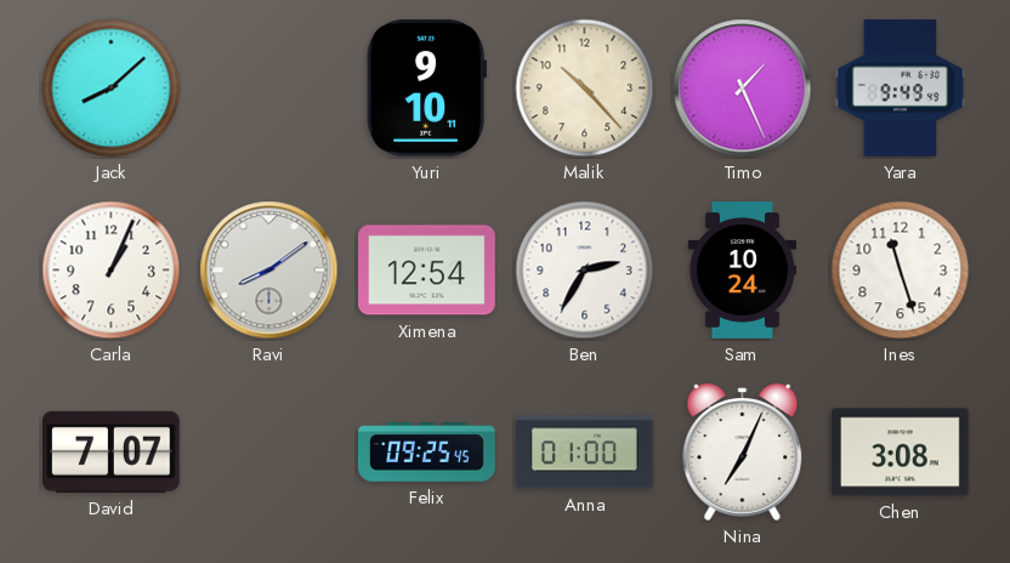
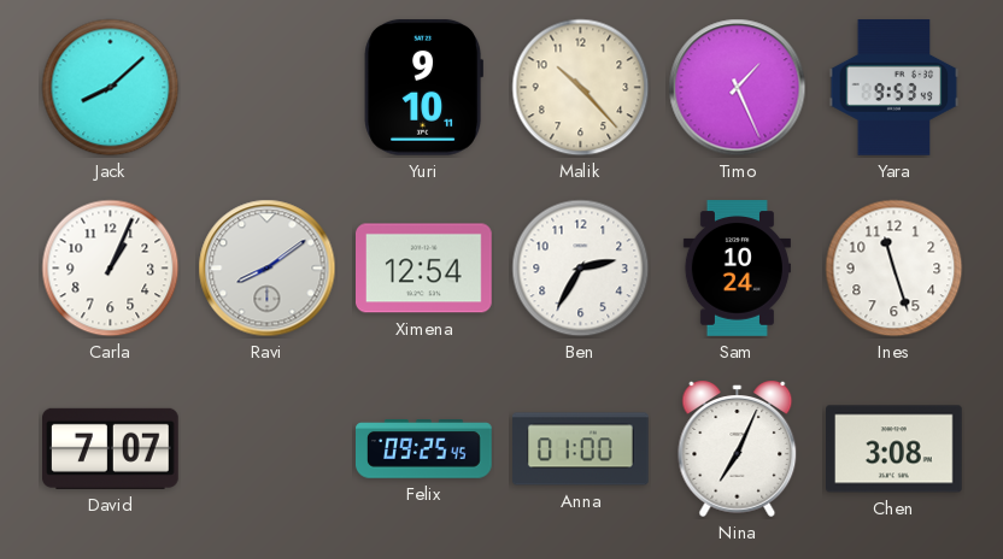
Yara: 9:49 -> 9:53 (895, 88)
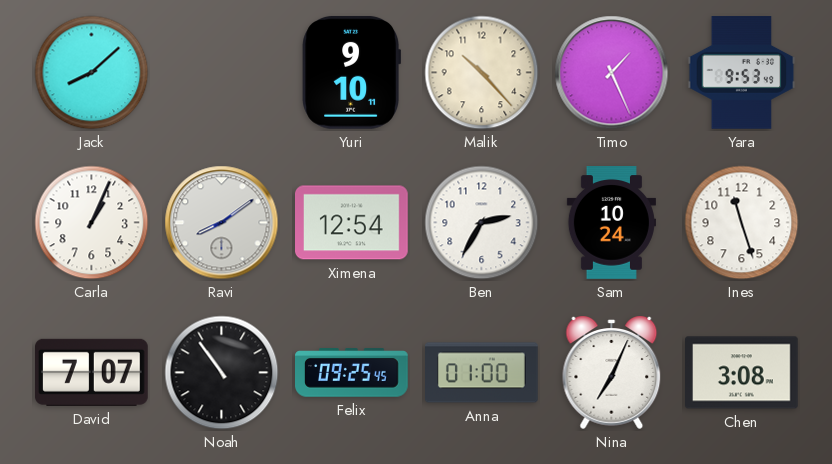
Noah: none -> 10:54 (222, 373)
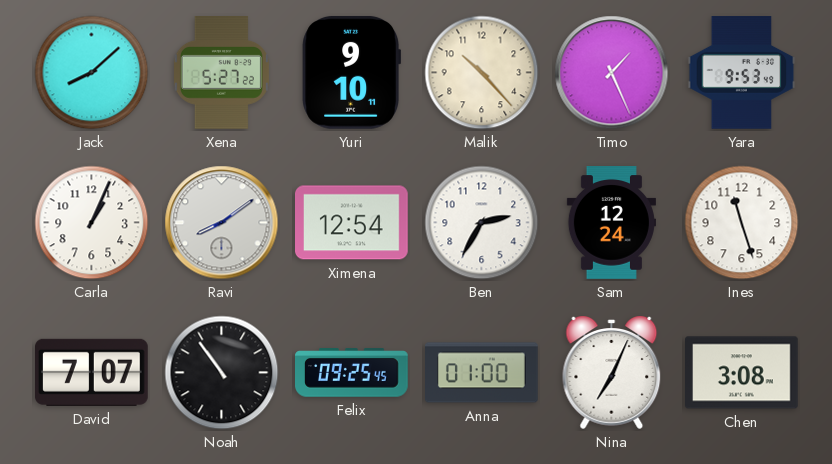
Xena: none -> 5:27 (221, 73)
Sam: 10:24 -> 12:24 (611, 223)
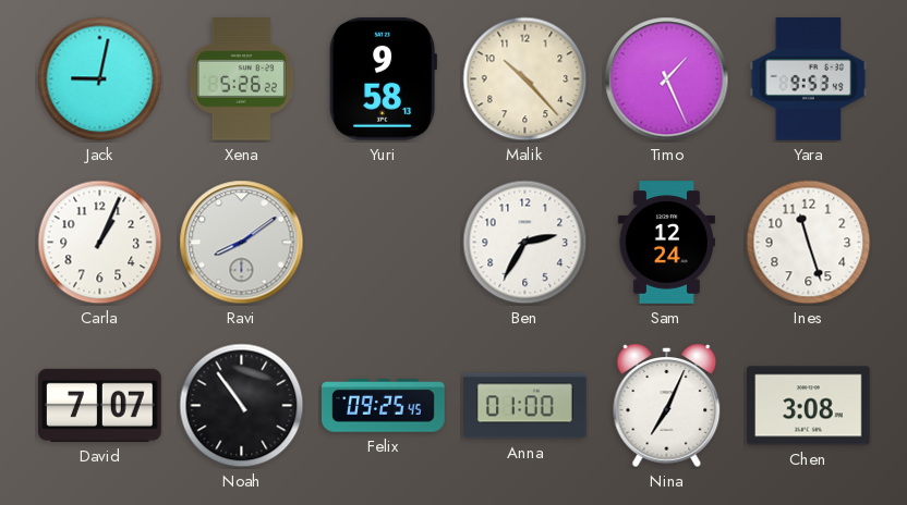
Jack: 8:08 -> 9:02 (100, 79)
Xena: 5:27 -> 5:26 (241, 79)
Yuri: 9:10 -> 9:58 (383, 78)
Ximena: 12:54 -> none (352, 223)
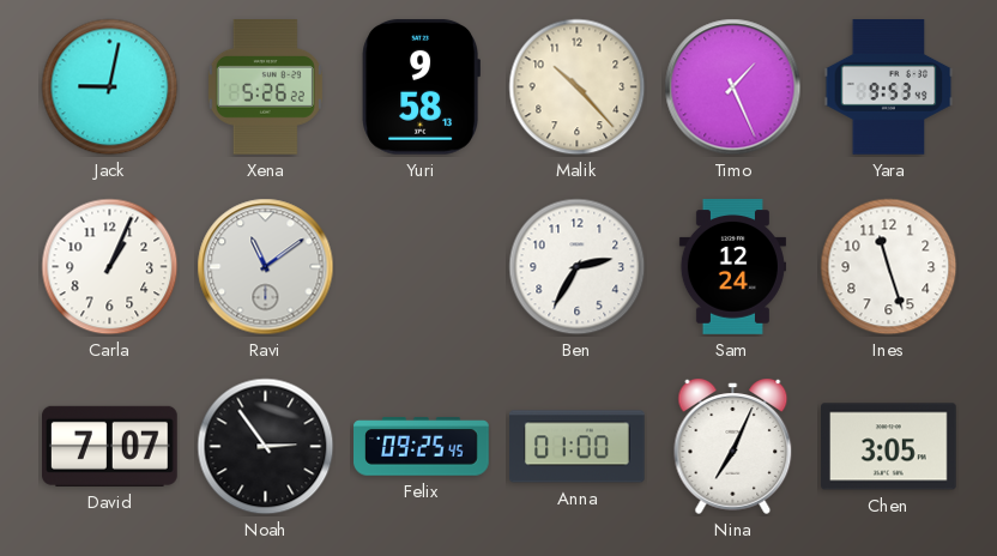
Ravi: 8:09 -> 11:09 (266, 267)
Noah: 10:54 -> 2:54 (266, 447)
Chen: 3:08 -> 3:05 (889, 447)
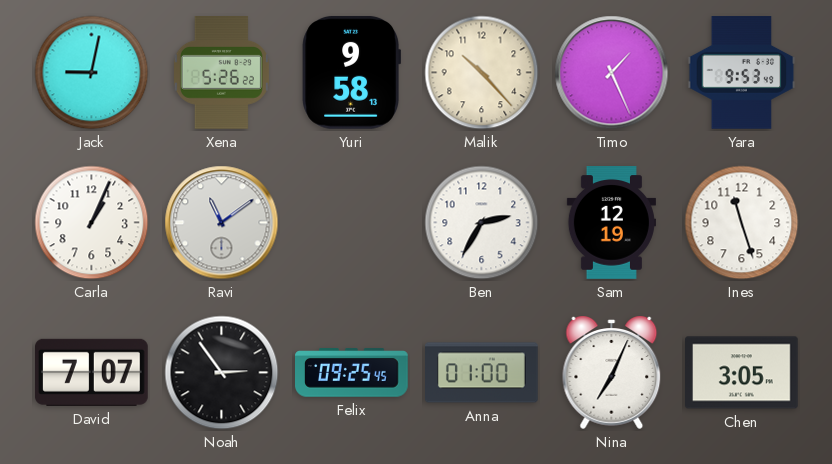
Sam: 12:24 -> 12:19 (611, 223)
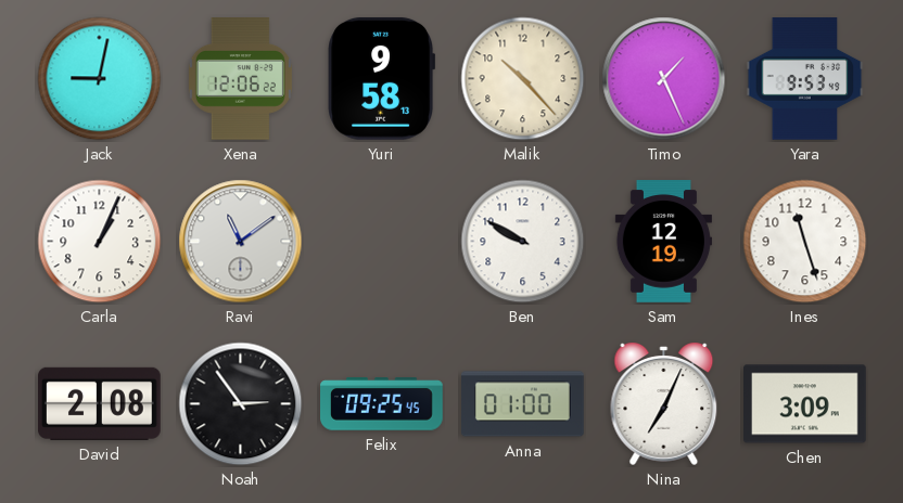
Xena: 5:26 -> 12:06 (240, 79)
Ben: 2:35 -> 9:50 (523, 242)
David: 7:07 -> 2:08 (100, 403)
Chen: 3:05 -> 3:09 (805, 404)
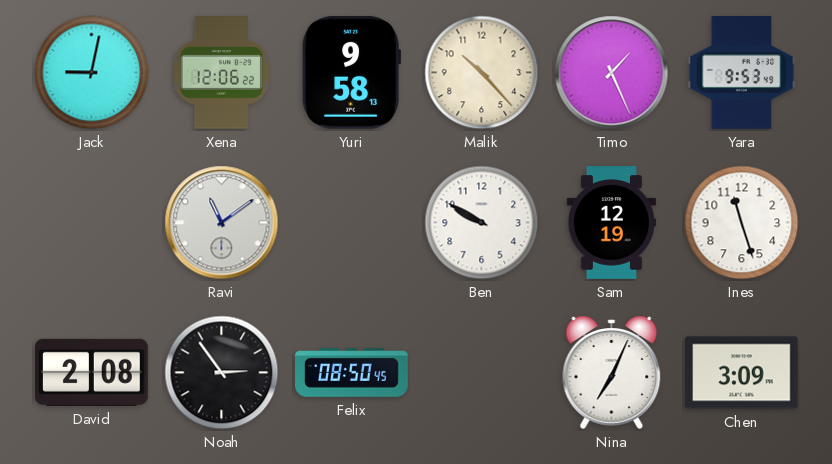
Carla: 1:04 -> none (100, 242)
Felix: 09:25 -> 08:50 (352, 373)
Anna: 01:00 -> none (523, 404)
